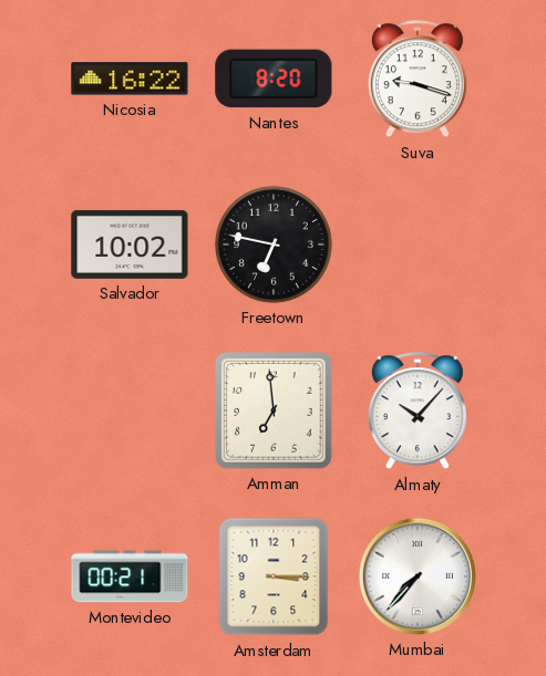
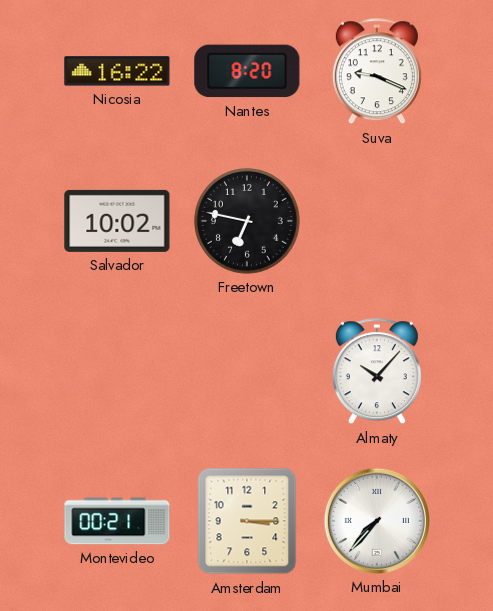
Suva: 9:18 -> 9:19 (377, 72)
Amman: 6:59 -> none (274, 410)
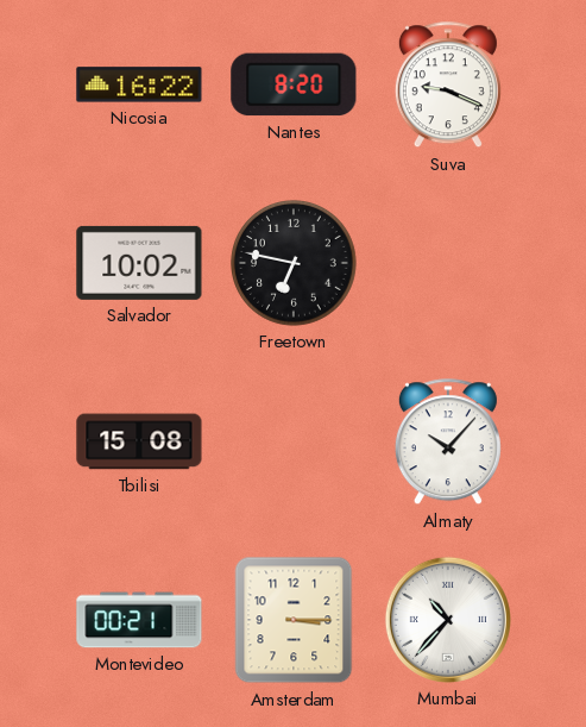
Tbilisi: none -> 15:08 (139, 441)
Mumbai: 7:37 -> 10:37 (448, 620)
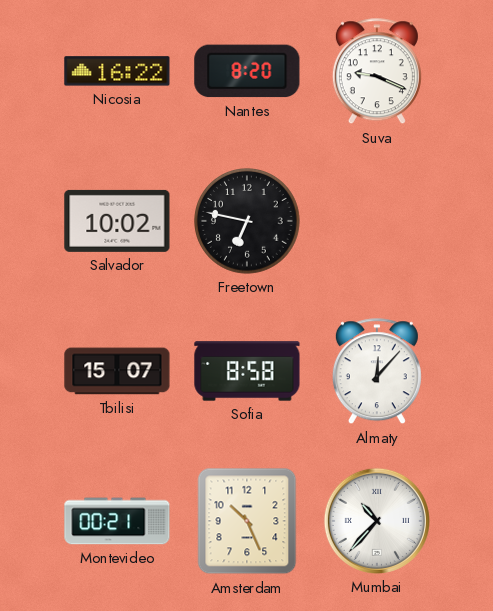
Tbilisi: 15:08 -> 15:07 (117, 371)
Sofia: none -> 8:58 (247, 371)
Almaty: 10:07 -> 12:07 (377, 372)
Amsterdam: 3:15 -> 10:26 (247, 521)
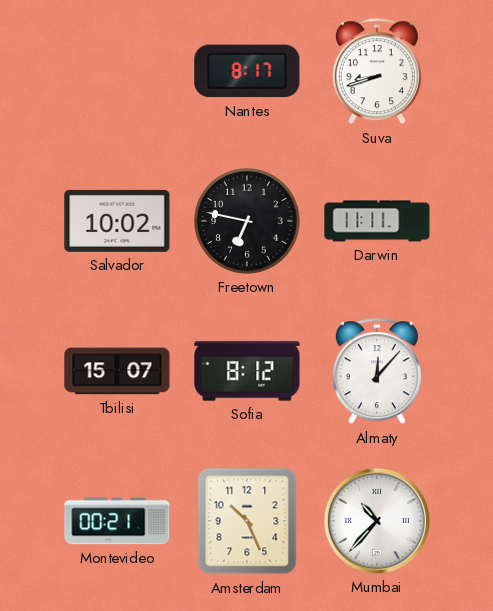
Nicosia: 16:22 -> none (117, 71)
Nantes: 8:20 -> 8:17 (247, 71)
Suva: 9:19 -> 8:42 (377, 72)
Darwin: none -> 11:11 (377, 221)
Sofia: 8:58 -> 8:12 (247, 371)
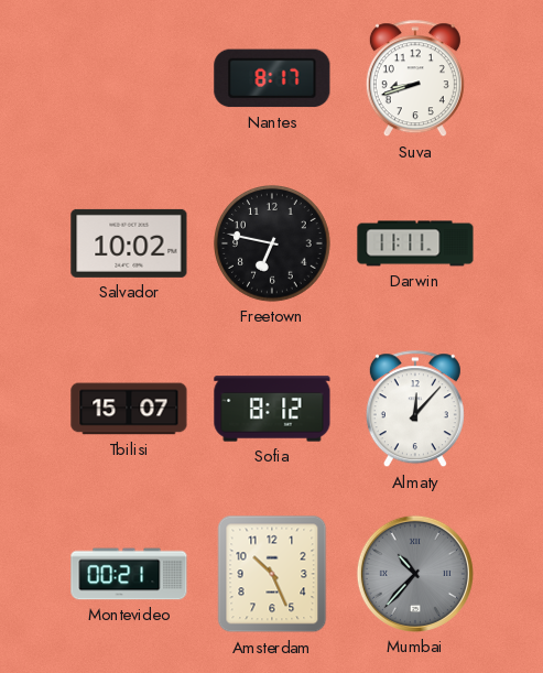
Mumbai dial: white -> grey (415, 574)
